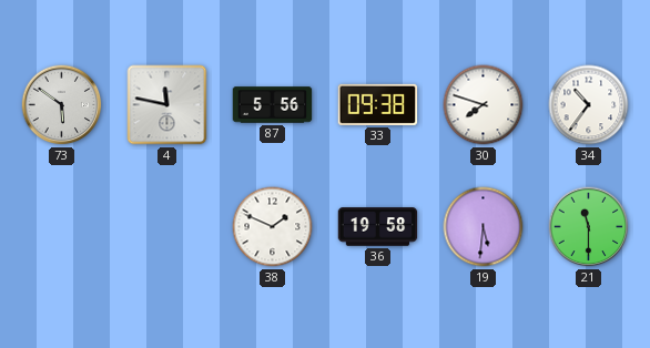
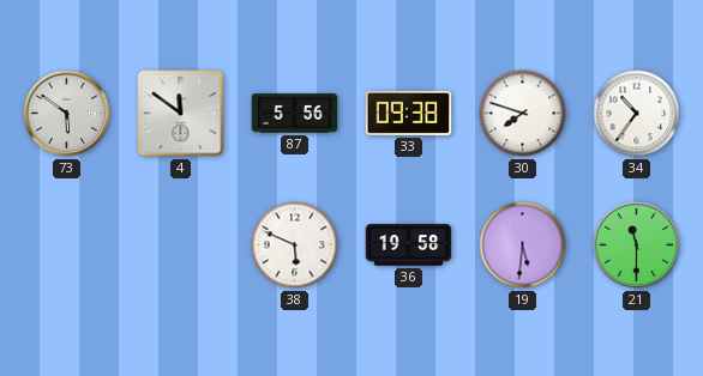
4: 11:47 -> 11:51 (181, 114)
38: 1:49 -> 5:49 (295, 245)
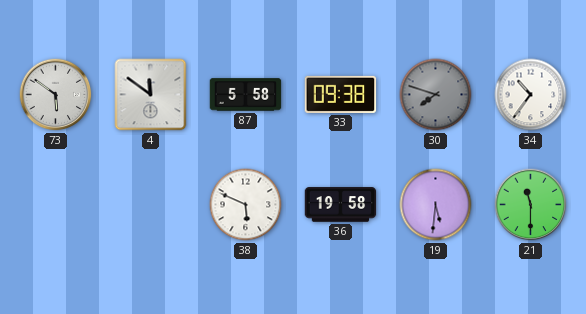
87: 5:56 -> 5:58 (246, 95)
30 dial: white -> grey (436, 95)
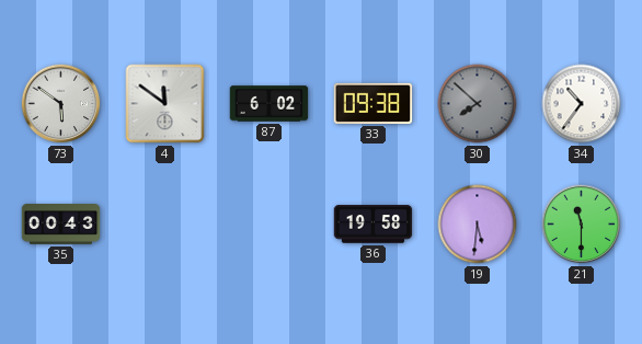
87: 5:58 -> 6:02 (270, 104)
30: 7:48 -> 7:52 (478, 104)
35: none -> 00:43 (61, 225)
38: 5:49 -> none (246, 205)
